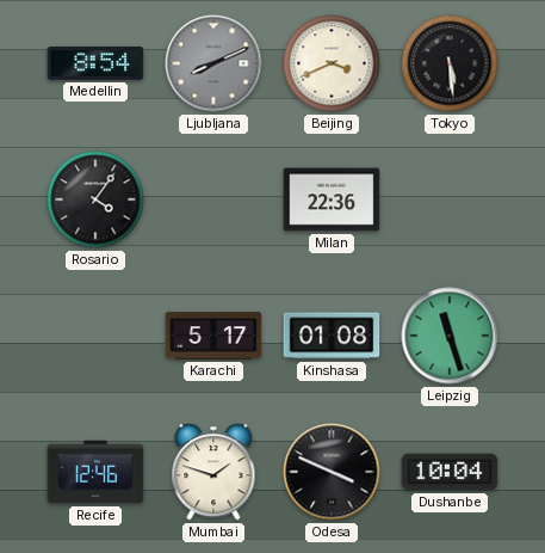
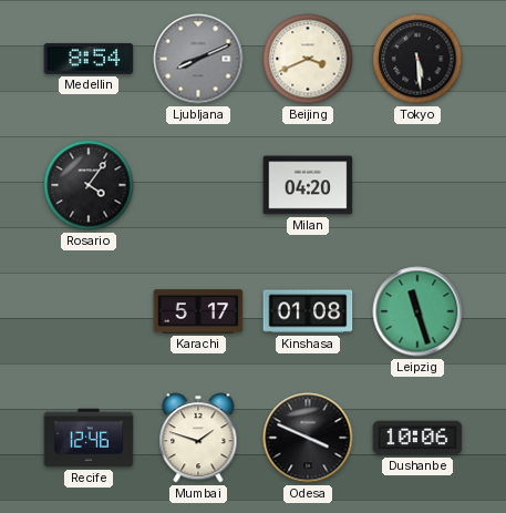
Milan: 22:36 -> 04:20 (308, 185)
Dushanbe: 10:04 -> 10:06 (417, 438)
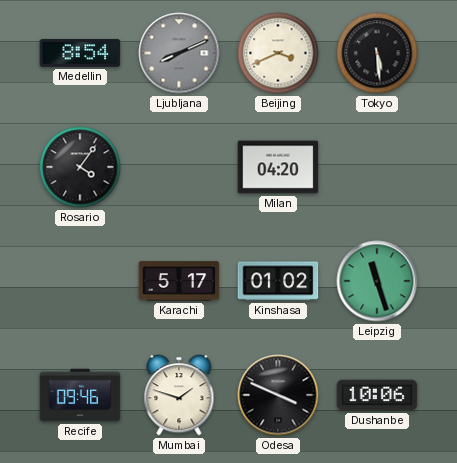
Kinshasa: 01:08 -> 01:02 (278, 281)
Recife: 12:46 -> 09:46 (80, 395)
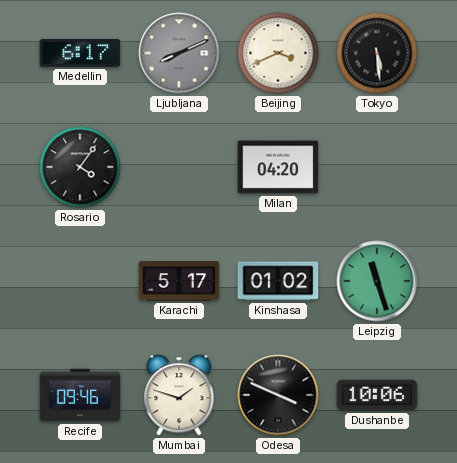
Medellin: 8:54 -> 6:17 (80, 53)
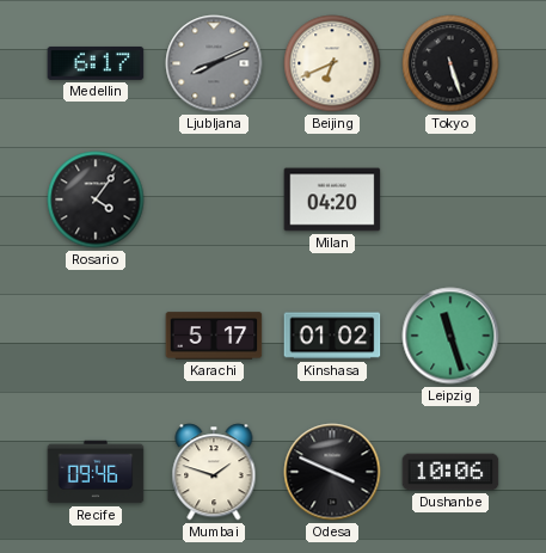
Beijing: 3:41 -> 6:41 (332, 63)
Tokyo: 5:29 -> 5:27 (450, 63)
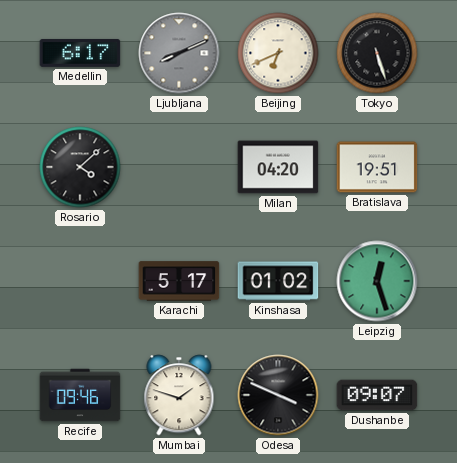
Rosario: 4:06 -> 4:08 (80, 167)
Bratislava: none -> 19:51 (377, 167)
Leipzig: 11:27 -> 12:27 (377, 281)
Dushanbe: 10:06 -> 09:07 (377, 395)
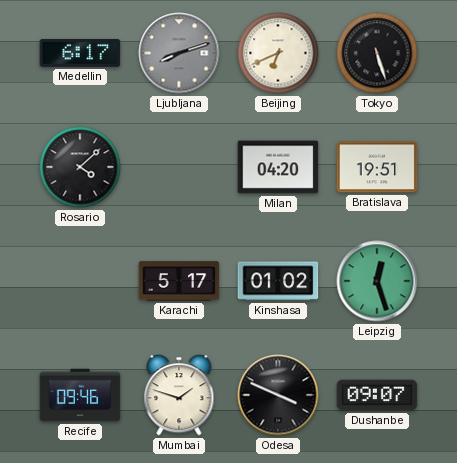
Ljubljana: 8:11 -> 8:12 (179, 53)
